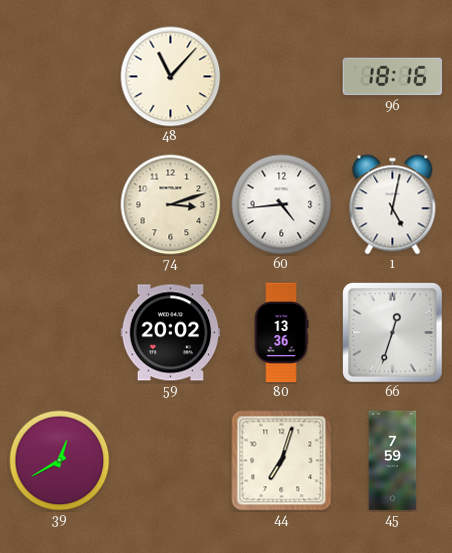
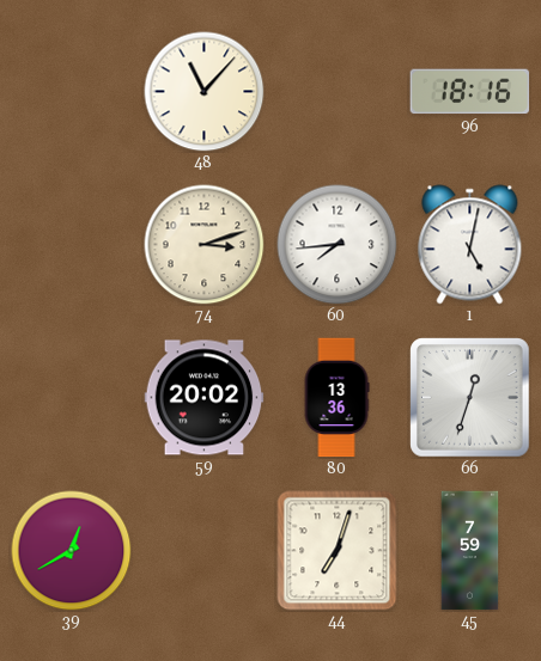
60: 4:44 -> 7:44 (338, 245)
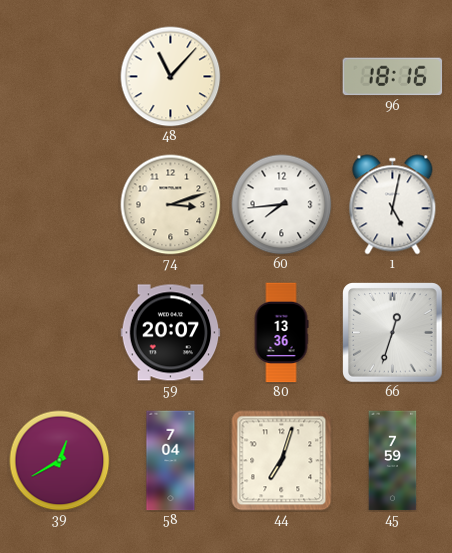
59: 20:02 -> 20:07 (171, 333)
58: none -> 7:04 (171, 461)
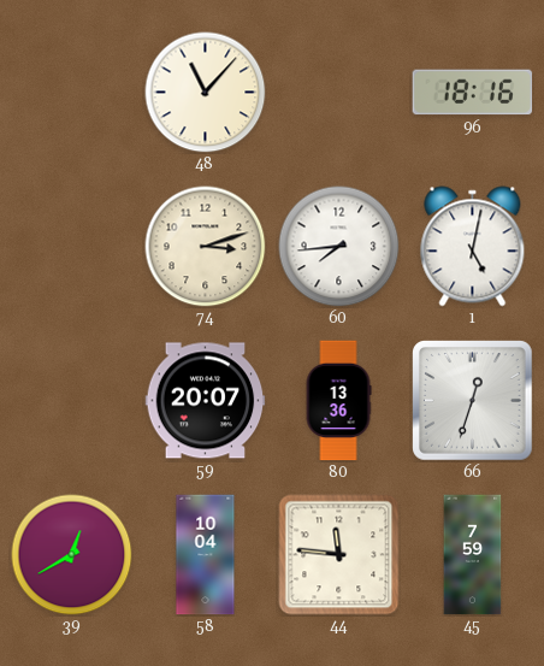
58: 7:04 -> 10:04 (206, 555)
44: 7:03 -> 11:46 (339, 555)
